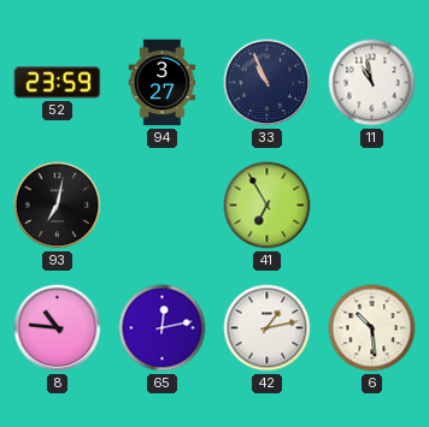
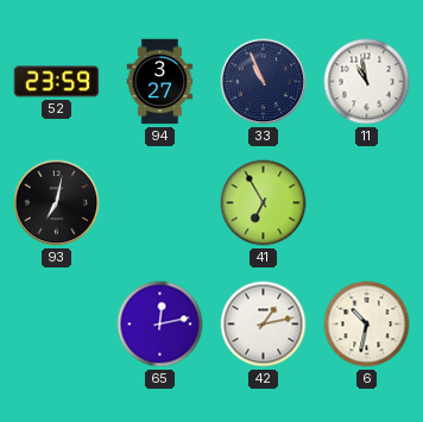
8: 10:46 -> none (58, 328)
6: 10:29 -> 10:32 (367, 325)
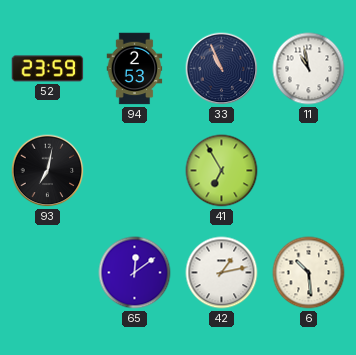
94: 3:27 -> 2:53 (135, 69)
65: 12:13 -> 12:09 (135, 273)
6: 10:32 -> 10:29 (309, 273)
